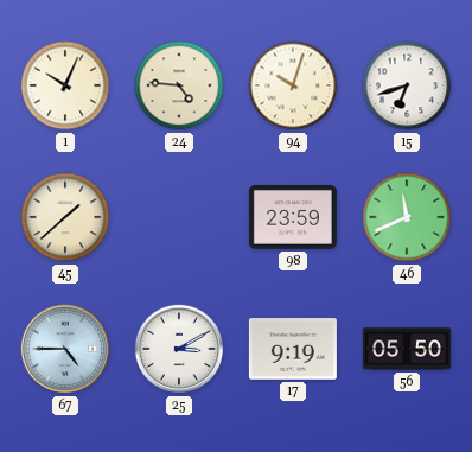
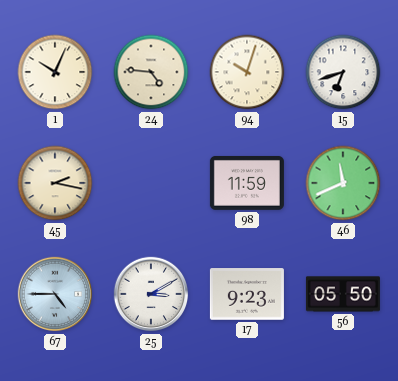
45: 1:38 -> 2:17 (55, 183)
98: 23:59 -> 11:59 (247, 183)
17: 9:19 -> 9:23 (247, 294)
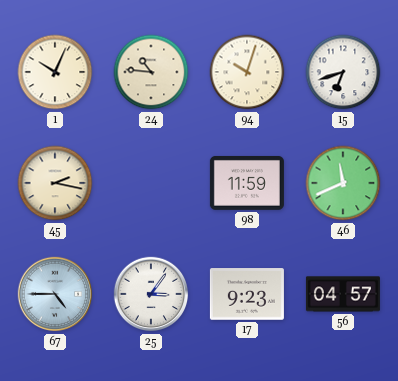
24: 4:46 -> 10:46 (151, 72)
25: 3:10 -> 3:06 (151, 294)
56: 05:50 -> 04:57 (343, 294)
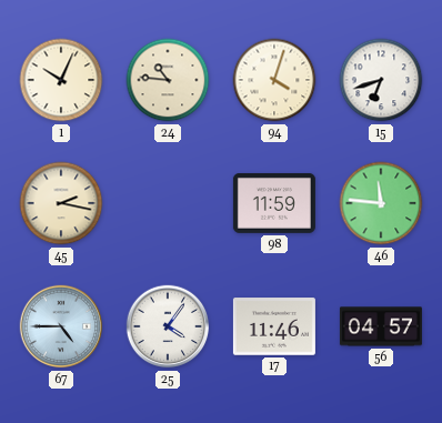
94: 10:03 -> 4:03 (274, 80)
46: 11:41 -> 11:46 (381, 203)
25: 3:06 -> 4:06 (168, 326)
17: 9:23 -> 11:46 (274, 326)
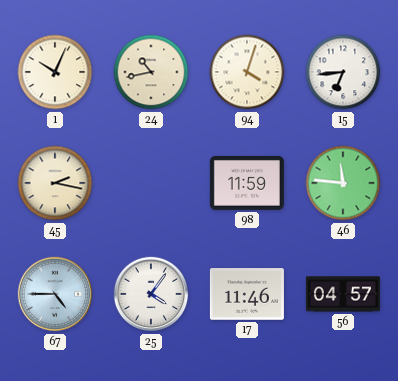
24: 10:46 -> 10:43 (151, 72)
15: 6:42 -> 6:44 (343, 72)
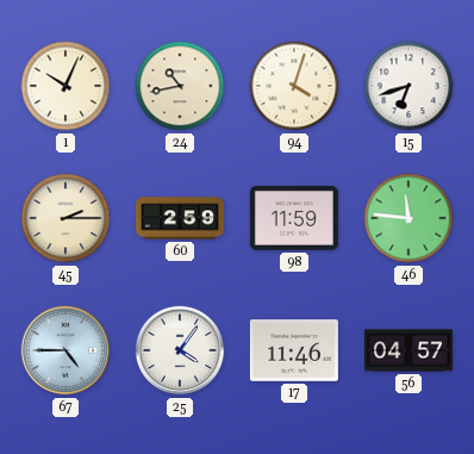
15: 6:44 -> 6:42 (408, 86)
45: 2:17 -> 2:15 (66, 218)
60: none -> 2:59 (180, 218)
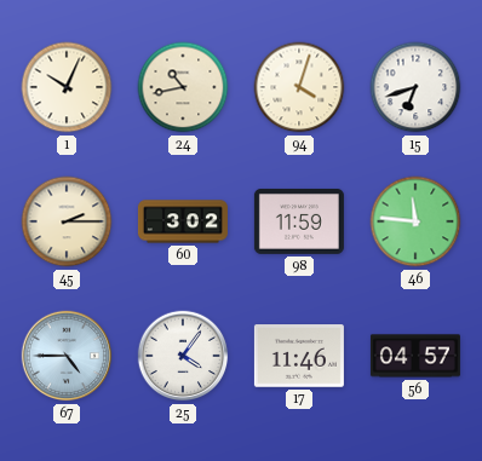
60: 2:59 -> 3:02 (183, 221)
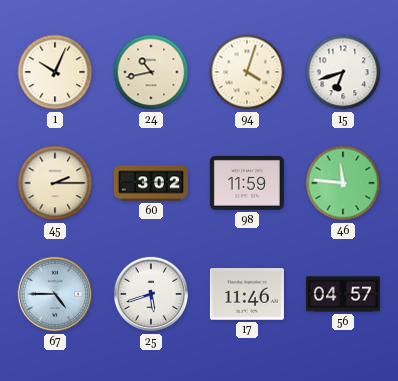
25: 4:06 -> 5:42 (151, 294)
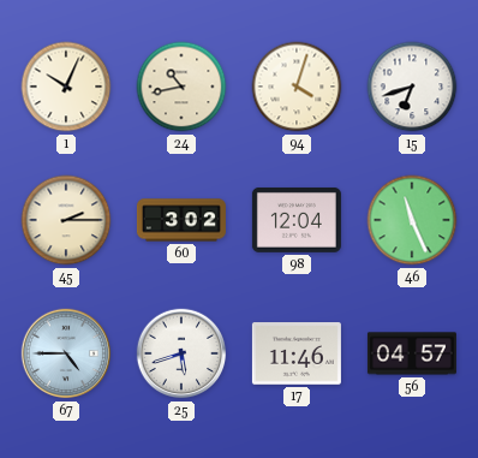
98: 11:59 -> 12:04 (297, 220)
46: 11:46 -> 11:26 (412, 220)
